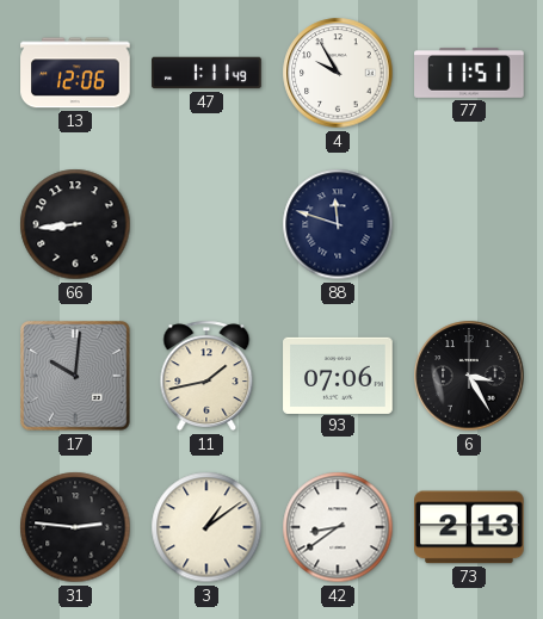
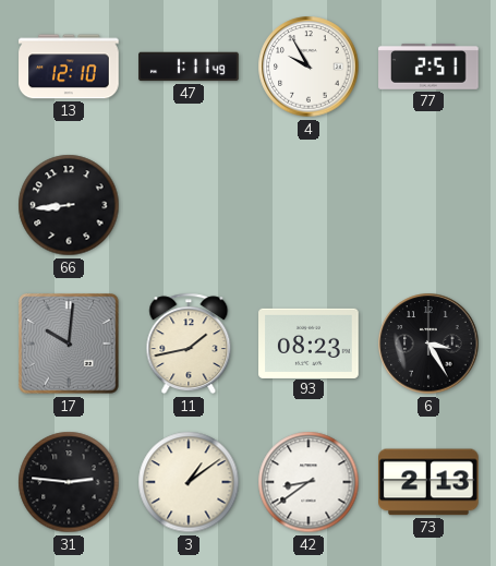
13: 12:06 -> 12:10 (69, 67)
77: 11:51 -> 2:51 (428, 67)
88: 11:48 -> none (338, 224)
93: 07:06 -> 08:23 (309, 342)
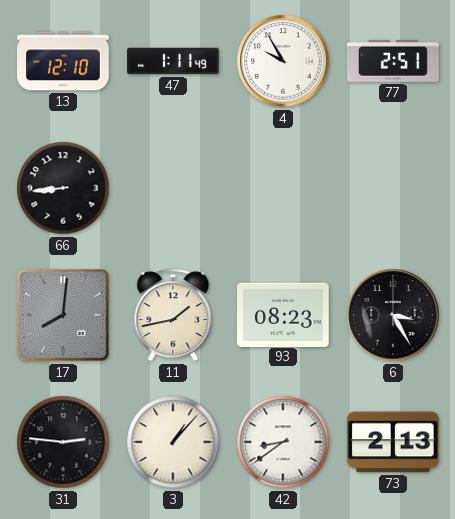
17: 10:01 -> 8:01 (63, 315)
3: 1:09 -> 1:07 (173, 442)
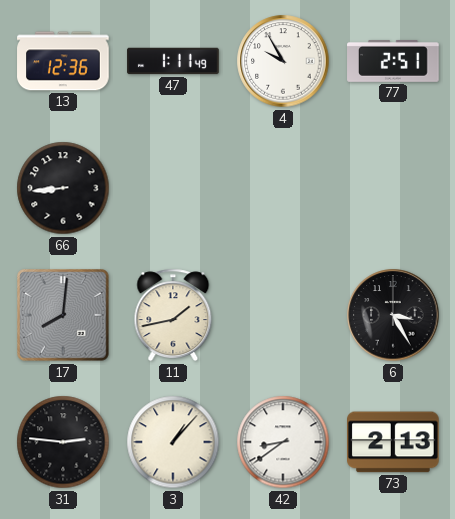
13: 12:10 -> 12:36 (63, 61)
93: 08:23 -> none (283, 314)
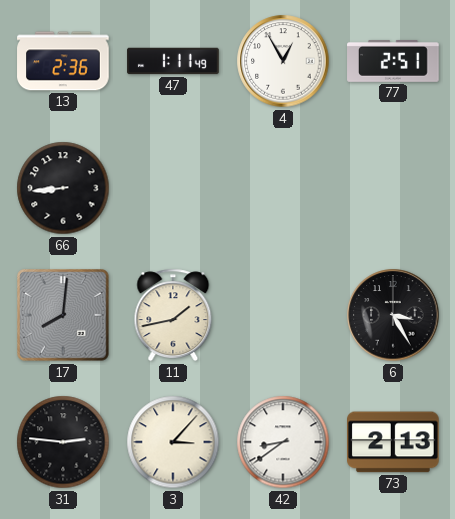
13: 12:36 -> 2:36 (63, 61)
4: 9:55 -> 12:55 (283, 61)
3: 1:07 -> 3:07 (173, 442)
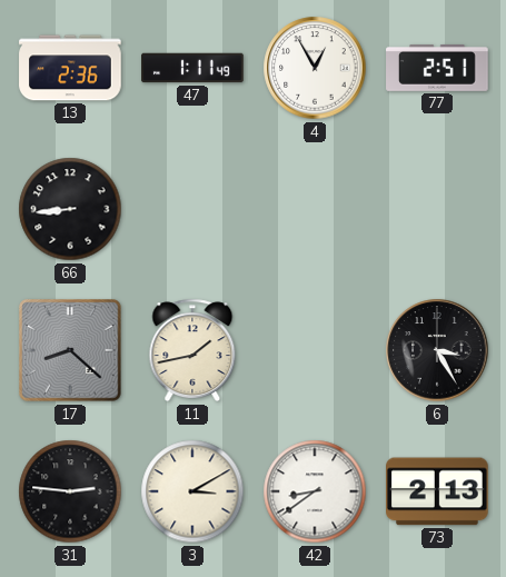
17: 8:01 -> 8:22 (70, 350)
3: 3:07 -> 3:10 (192, 491)
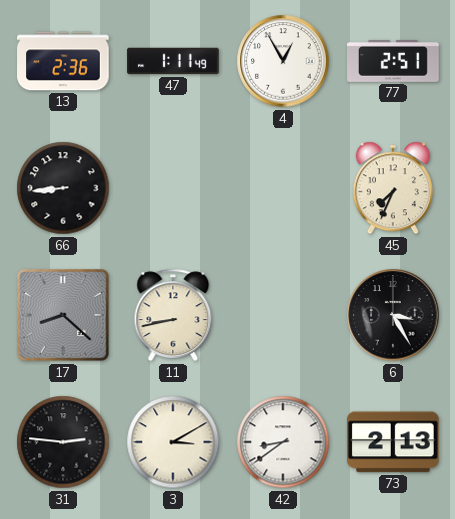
45: none -> 7:34 (393, 188)
11: 1:43 -> 8:43 (173, 315)
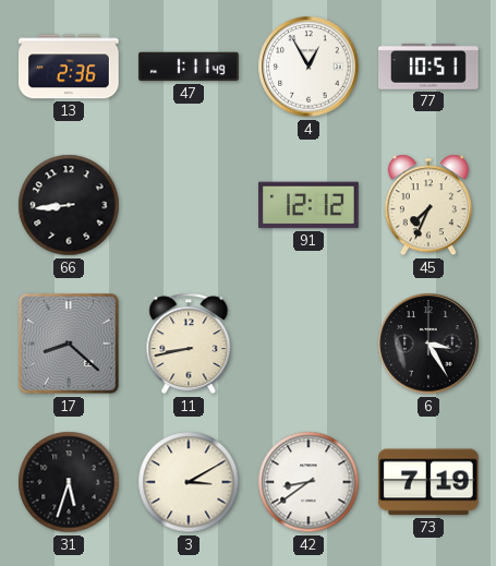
77: 2:51 -> 10:51 (428, 67)
91: none -> 12:12 (309, 205)
31: 2:46 -> 5:33 (69, 482)
73: 2:13 -> 7:19 (430, 482)
